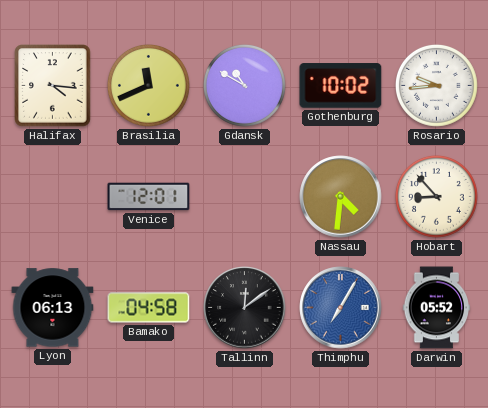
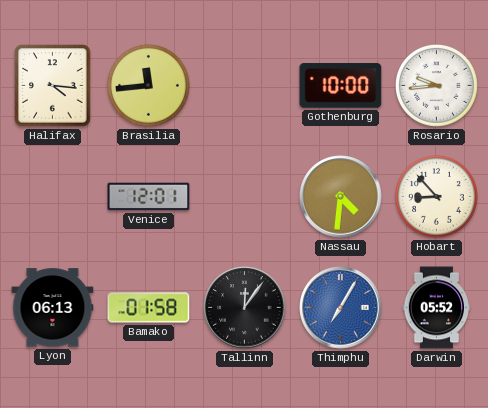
Brasilia: 11:41 -> 11:44 (148, 85)
Gdansk: 10:50 -> none (244, 85)
Gothenburg: 10:02 -> 10:00 (341, 86)
Bamako: 04:58 -> 01:58 (149, 308)
Tallinn: 12:09 -> 12:06 (245, 308)
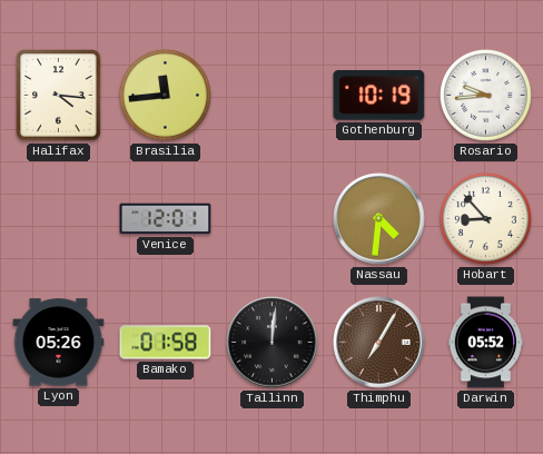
Gothenburg: 10:00 -> 10:19 (379, 96)
Lyon: 06:13 -> 05:26 (59, 343)
Tallinn: 12:06 -> 12:01 (273, 343)
Thimphu dial: blue -> brown (379, 343)
